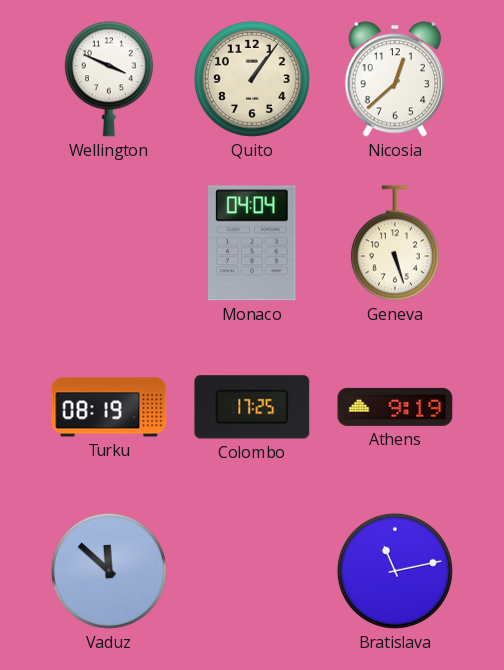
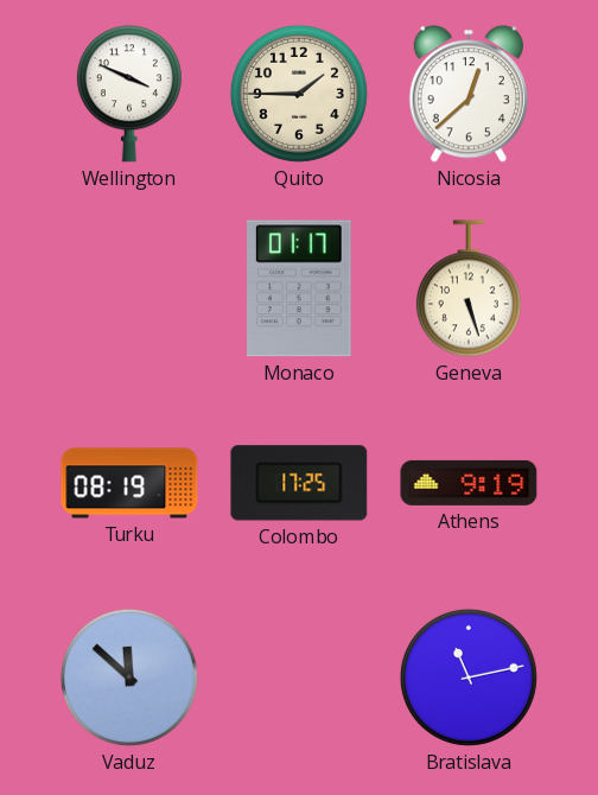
Quito: 1:06 -> 1:45 (299, 94)
Monaco: 04:04 -> 01:17 (299, 288)
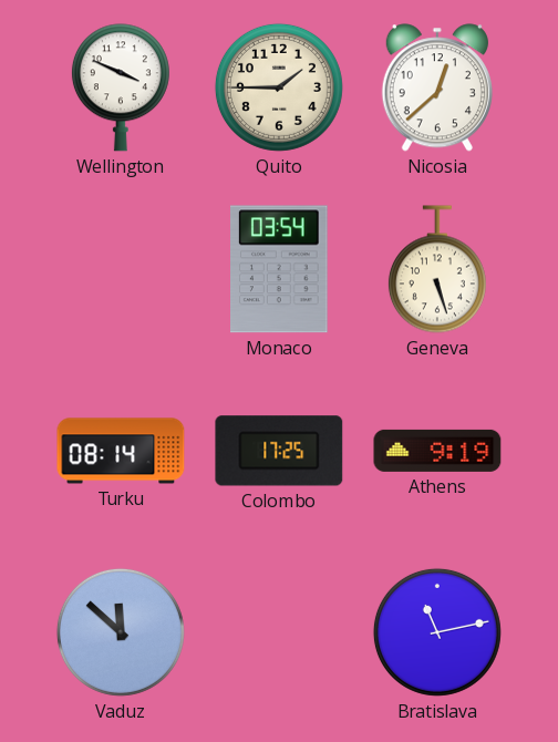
Monaco: 01:17 -> 03:54 (279, 269)
Turku: 08:19 -> 08:14 (121, 451)
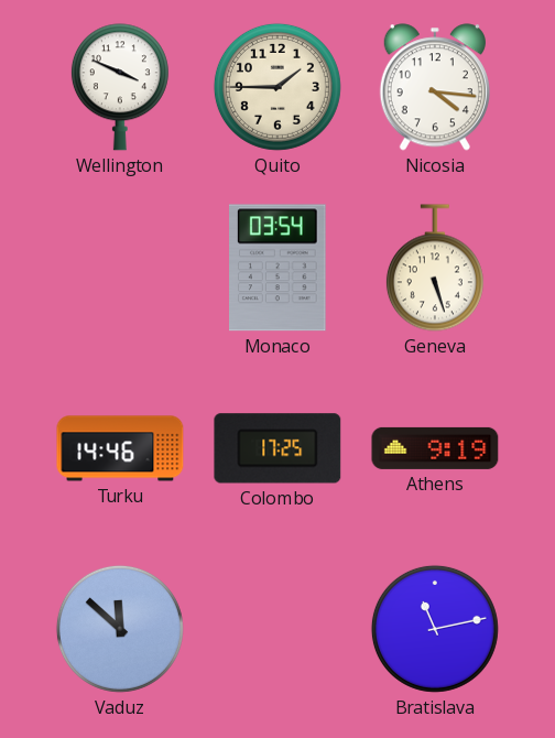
Nicosia: 12:38 -> 4:16 (435, 87)
Turku: 08:14 -> 14:46 (120, 448)
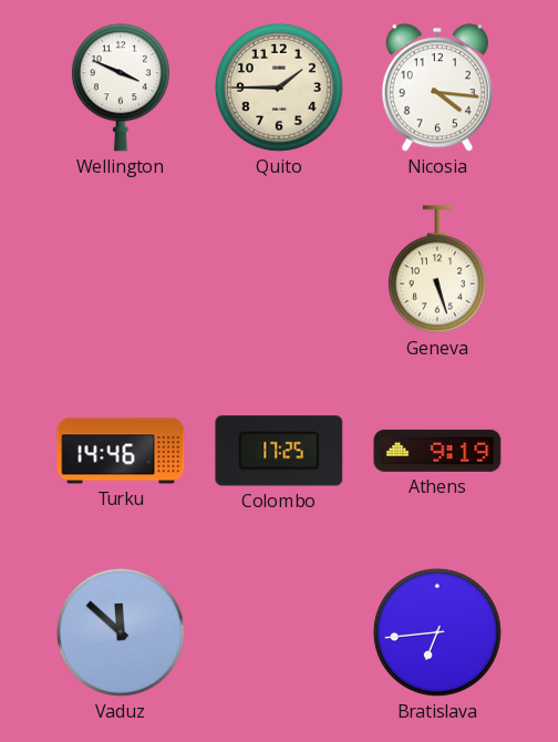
Monaco: 03:54 -> none (277, 268)
Bratislava: 11:13 -> 6:44 (437, 632)
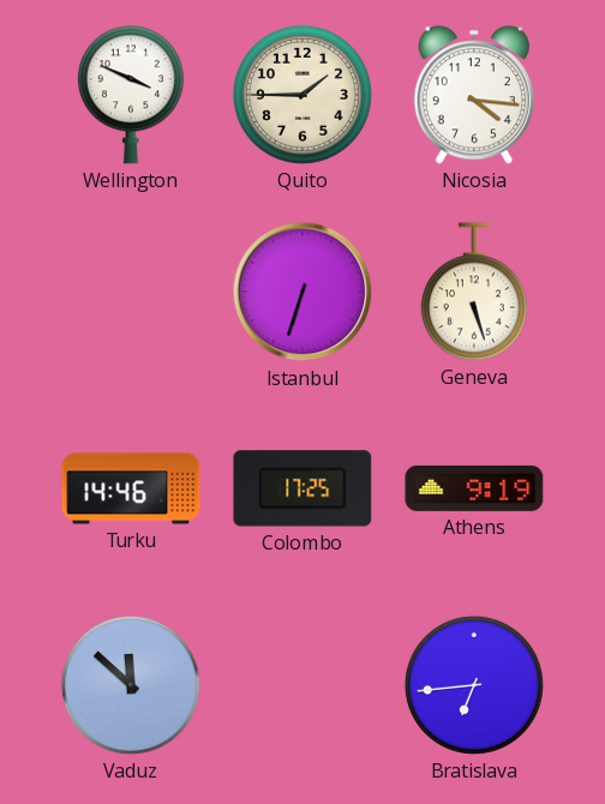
Istanbul: none -> 6:33 (302, 292)
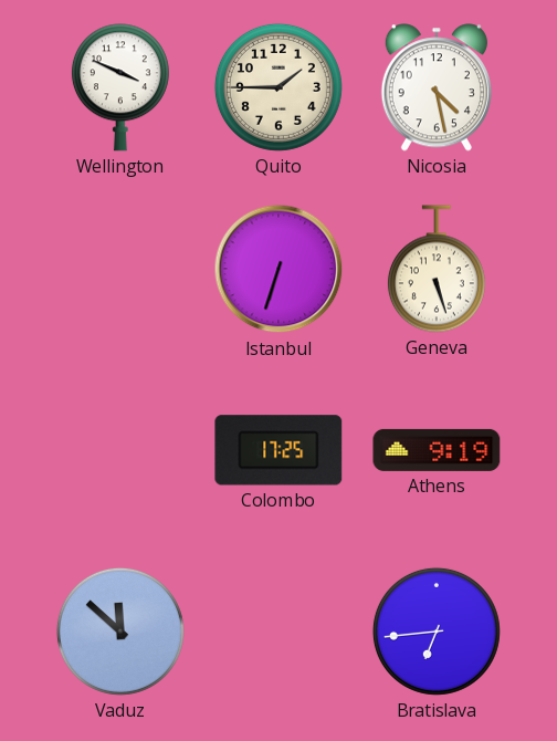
Nicosia: 4:16 -> 4:28 (437, 87)
Turku: 14:46 -> none (131, 488)
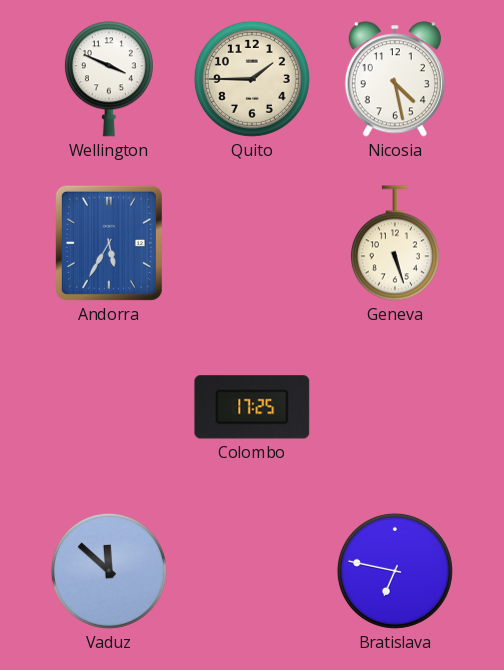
Andorra: none -> 5:35 (109, 243)
Istanbul: 6:33 -> none (278, 269)
Athens: 9:19 -> none (437, 450)
Bratislava: 6:44 -> 6:47 (395, 571)
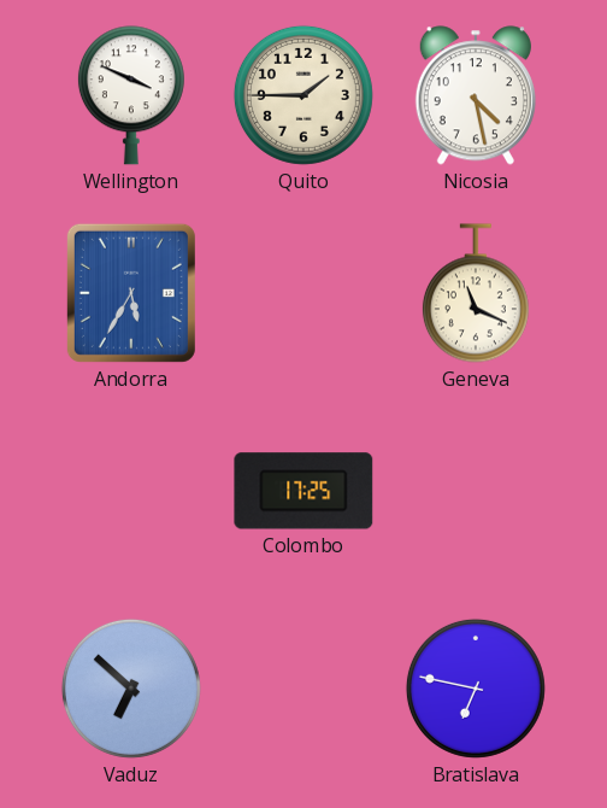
Geneva: 5:27 -> 11:19 (476, 293)
Vaduz: 11:52 -> 6:52 (131, 689)
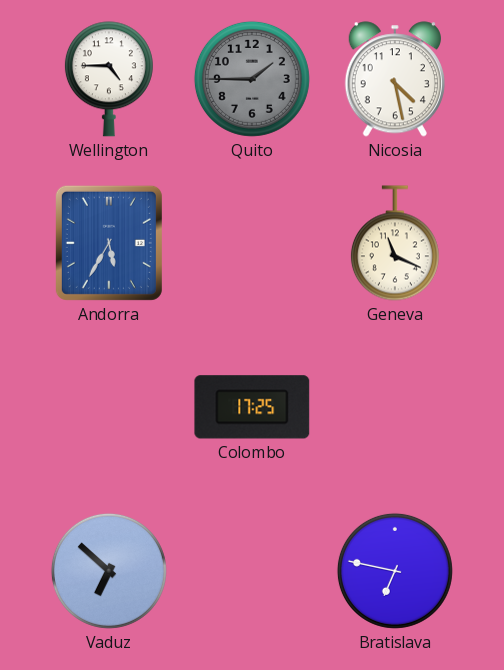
Wellington: 3:49 -> 4:45 (109, 79)
Quito dial: cream -> grey (252, 79)
